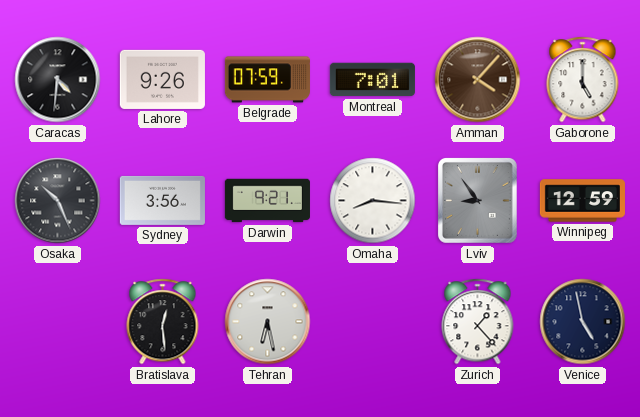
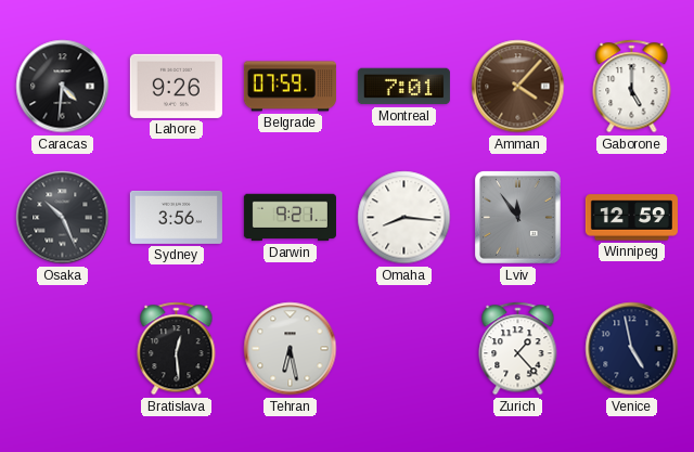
Lviv: 8:54 -> 11:54 (517, 217)
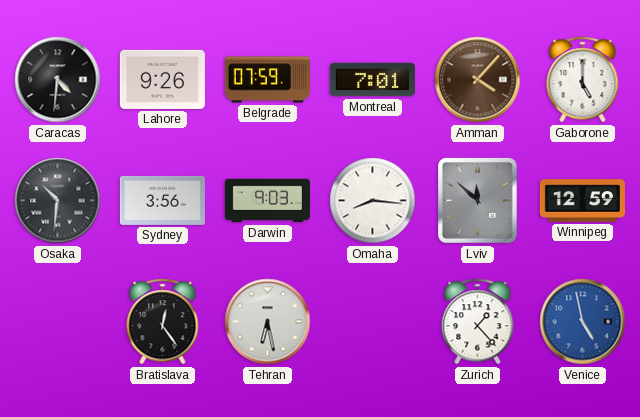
Osaka: 10:26 -> 10:31 (58, 201)
Darwin: 9:21 -> 9:03 (267, 201)
Lviv: 11:54 -> 11:52 (477, 200)
Bratislava: 12:29 -> 12:24 (163, 322)
Venice dial: navy -> blue (583, 322)
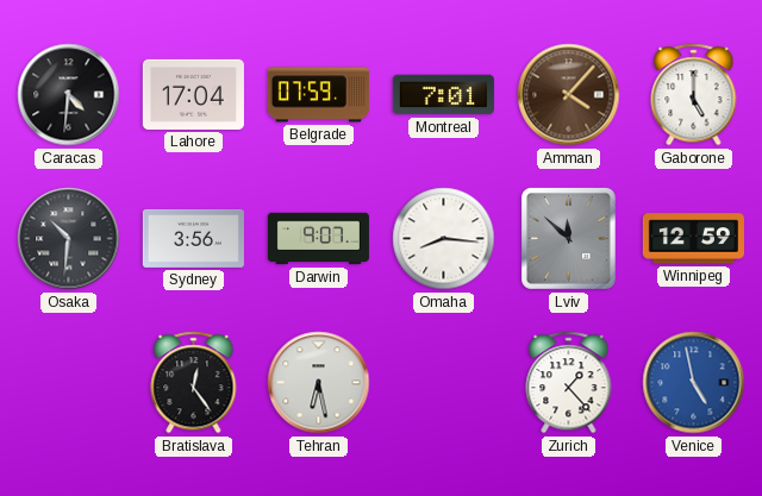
Lahore: 9:26 -> 17:04 (193, 94)
Darwin: 9:03 -> 9:07 (318, 239)
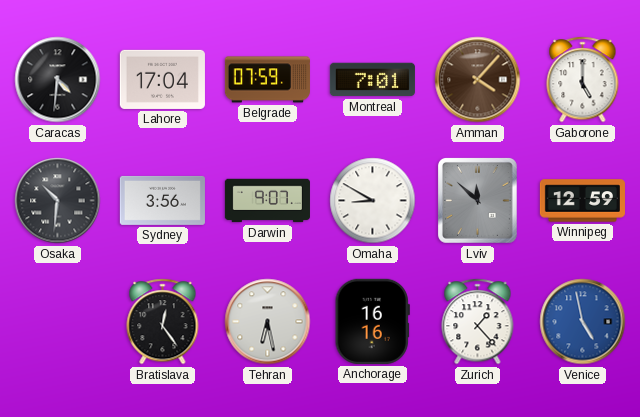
Omaha: 8:16 -> 8:50 (373, 201)
Anchorage: none -> 16:16 (372, 321)
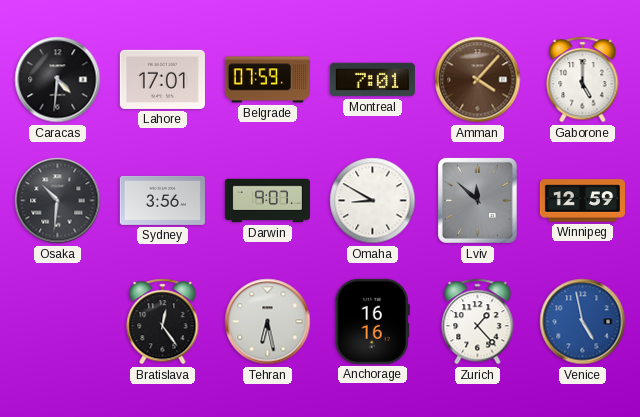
Lahore: 17:04 -> 17:01 (162, 79)
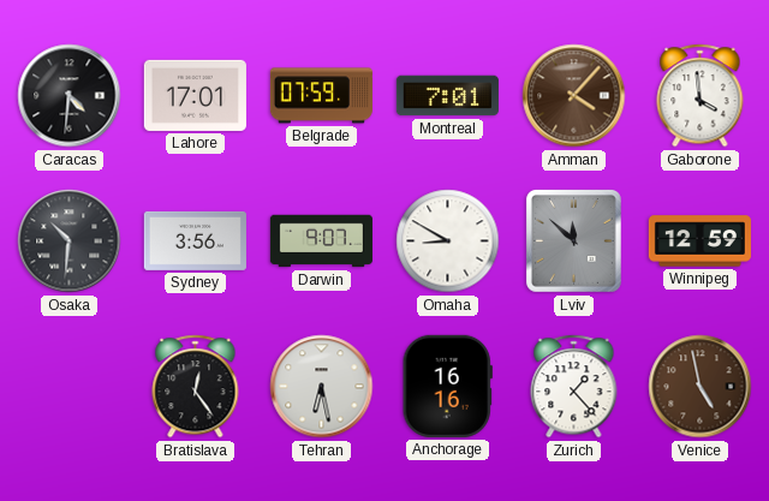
Gaborone: 5:00 -> 3:59 (701, 96)
Venice dial: blue -> brown (701, 387)
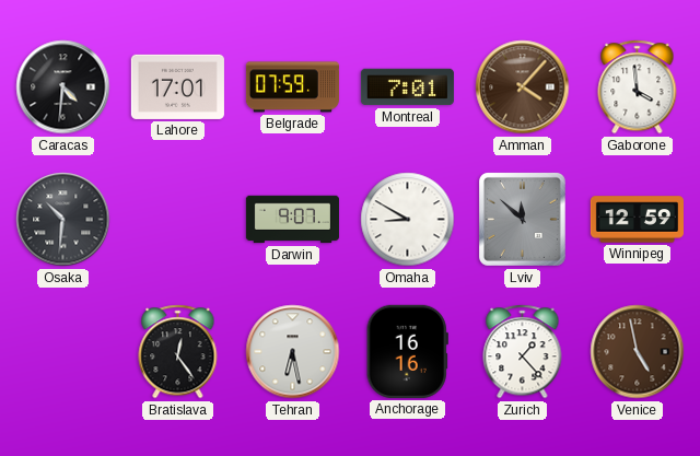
Sydney: 3:56 -> none (195, 240)
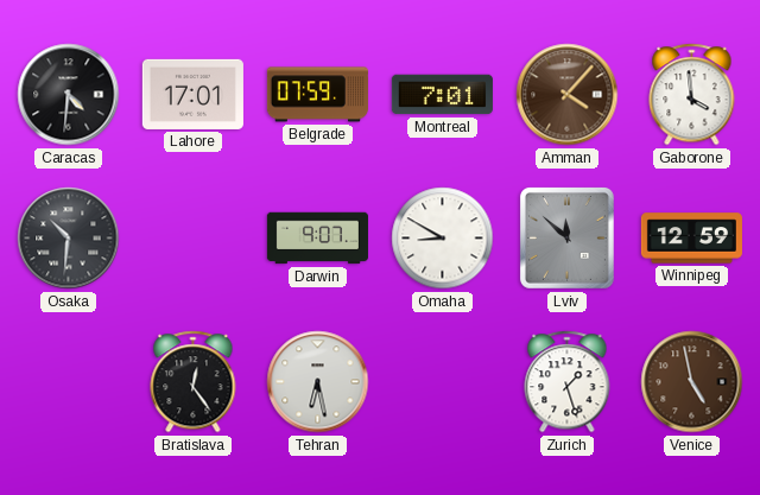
Anchorage: 16:16 -> none (407, 351)
Zurich: 1:23 -> 1:27 (568, 382)
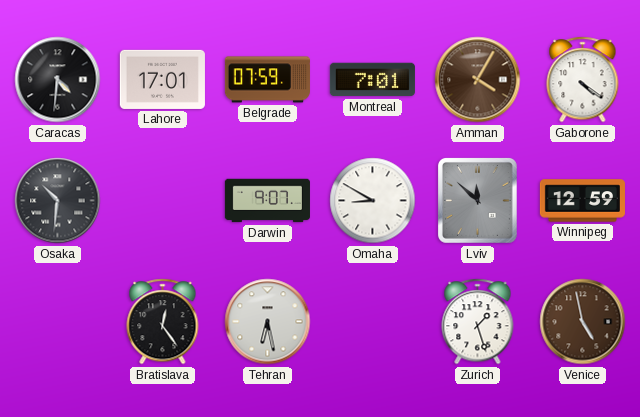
Amman: 4:07 -> 4:05 (478, 80)
Gaborone: 3:59 -> 4:21 (583, 80)
